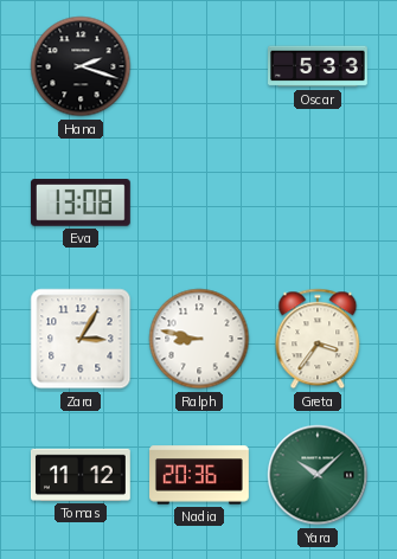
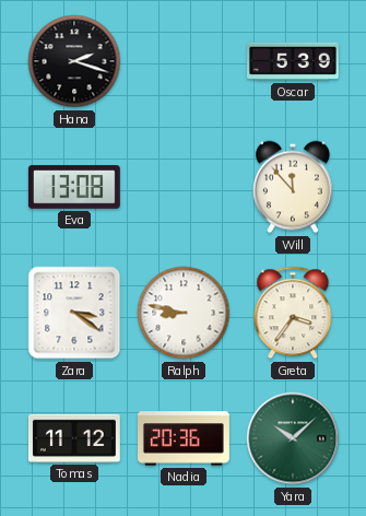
Oscar: 5:33 -> 5:39 (294, 61)
Will: none -> 11:53 (293, 187)
Zara: 3:05 -> 3:21 (74, 313)
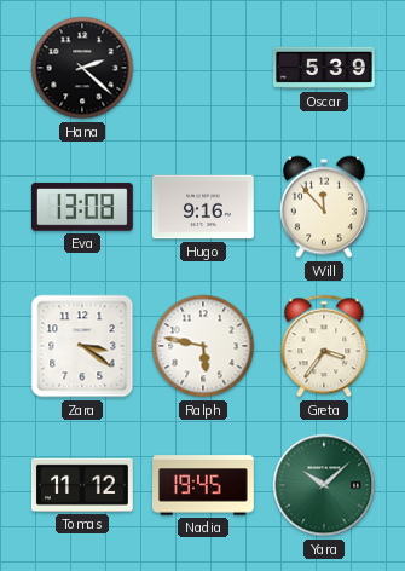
Hana: 2:18 -> 2:22 (82, 68)
Hugo: none -> 9:16 (203, 207)
Ralph: 8:47 -> 5:47 (203, 346)
Nadia: 20:36 -> 19:45 (204, 485)
